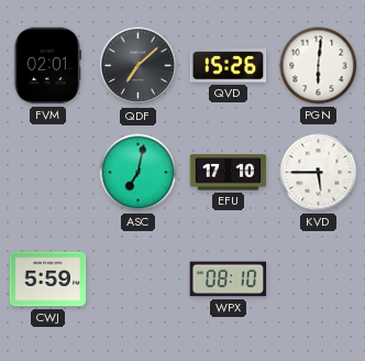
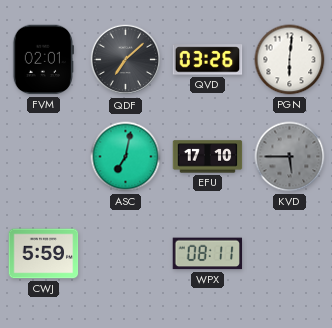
QVD: 15:26 -> 03:26 (208, 60)
KVD dial: white -> grey (290, 157)
WPX: 08:10 -> 08:11 (208, 254)
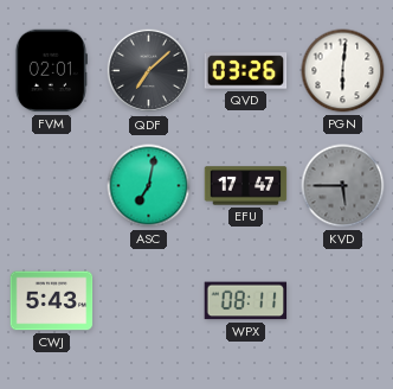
EFU: 17:10 -> 17:47 (246, 186)
CWJ: 5:59 -> 5:43 (52, 301)
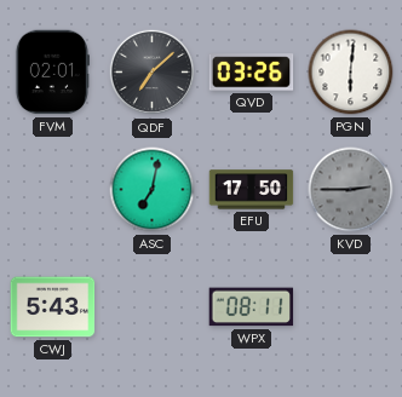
EFU: 17:47 -> 17:50 (252, 190)
KVD: 5:45 -> 2:45 (351, 190)
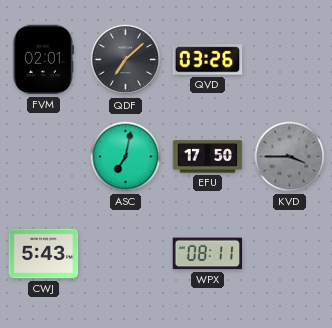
PGN: 6:01 -> none (351, 73)
KVD: 2:45 -> 3:45 (290, 157)
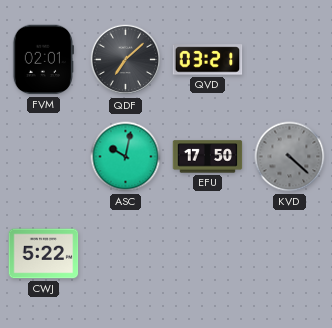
QVD: 03:26 -> 03:21 (208, 60)
ASC: 7:02 -> 10:02 (126, 157)
KVD: 3:45 -> 4:22 (290, 157)
CWJ: 5:43 -> 5:22 (44, 254)
WPX: 08:11 -> none (208, 254)
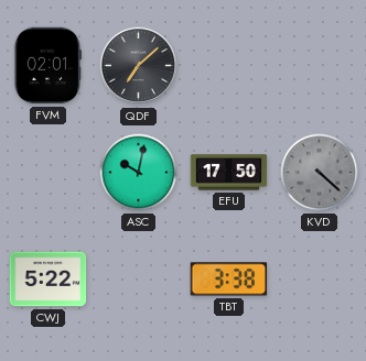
QVD: 03:21 -> none (208, 60)
TBT: none -> 3:38 (229, 280)
